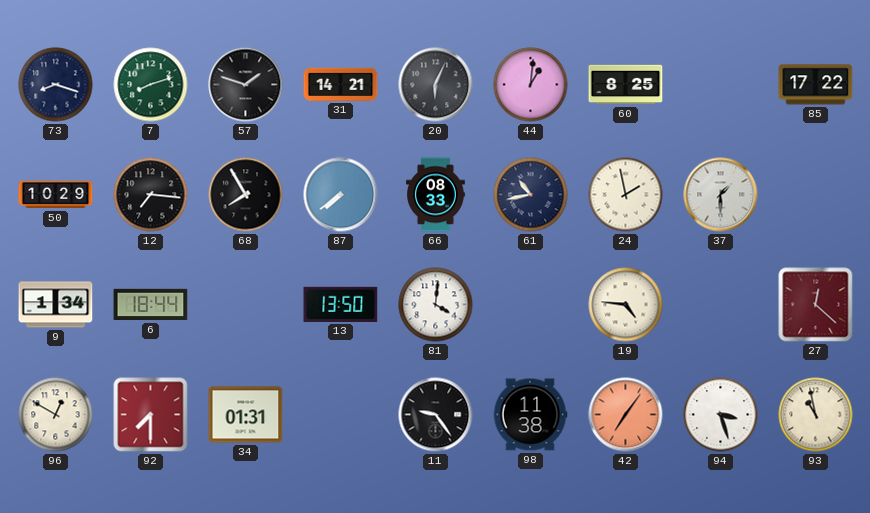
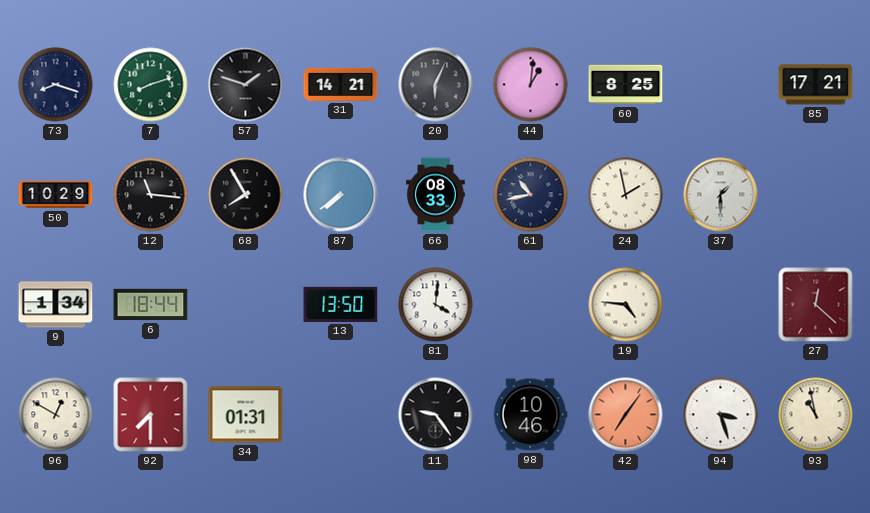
85: 17:22 -> 17:21 (816, 85)
12: 7:16 -> 11:16 (151, 195)
98: 11:38 -> 10:46 (530, 415)
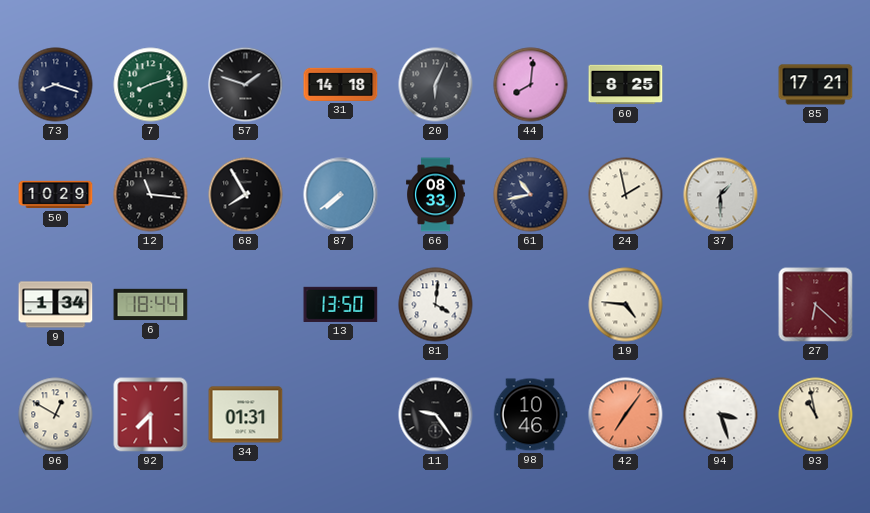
31: 14:21 -> 14:18 (341, 84)
44: 1:01 -> 8:01 (531, 85)
27: 12:22 -> 6:22 (816, 305)
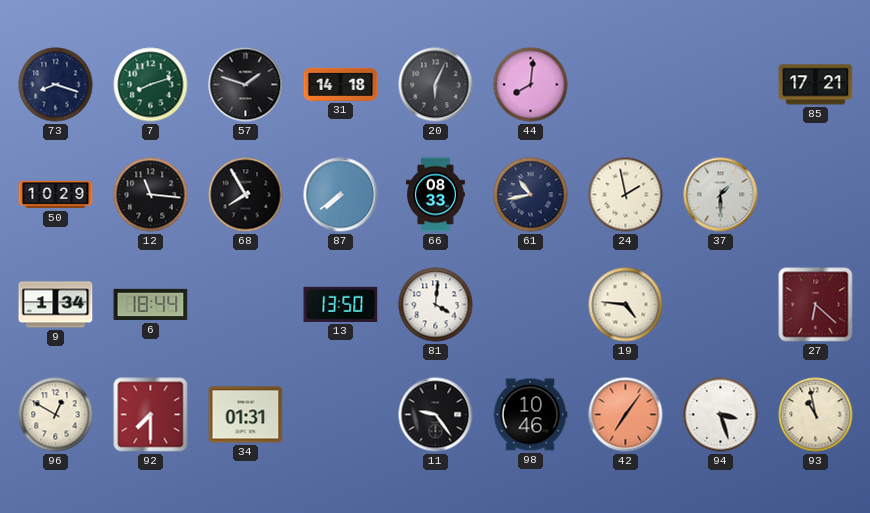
60: 8:25 -> none (626, 85)
